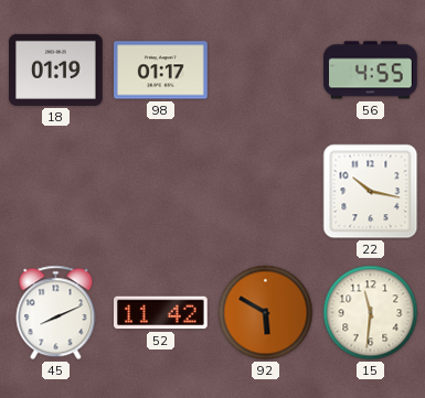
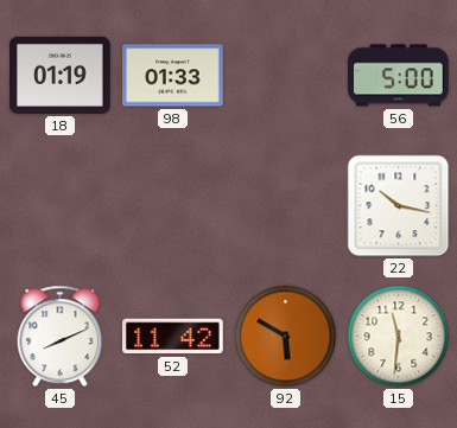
98: 01:17 -> 01:33 (173, 76)
56: 4:55 -> 5:00 (399, 76)
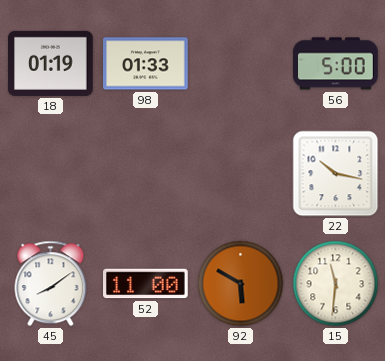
45: 8:11 -> 8:09 (51, 284)
52: 11:42 -> 11:00 (146, 284)
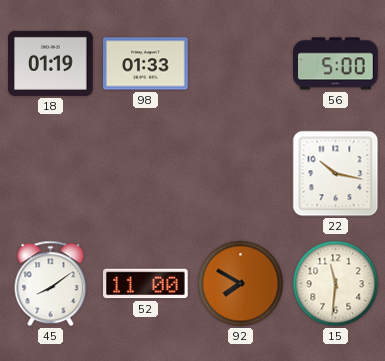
92: 5:50 -> 7:50 (241, 284)
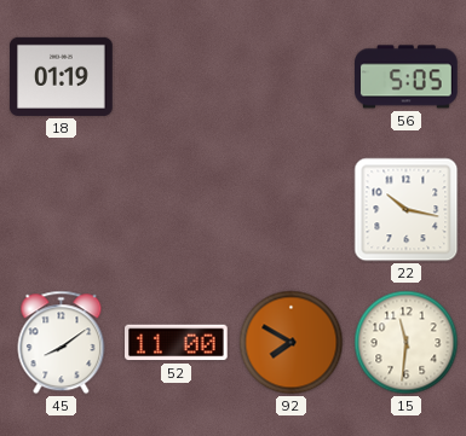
98: 01:33 -> none (146, 64)
56: 5:00 -> 5:05 (407, 77)
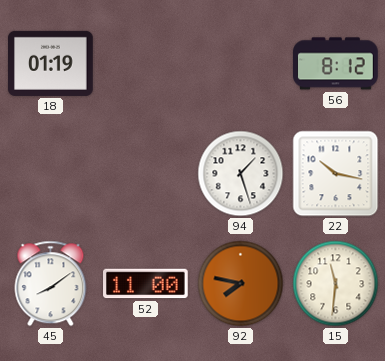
56: 5:05 -> 8:12 (336, 64)
94: none -> 1:27 (241, 174)
92: 7:50 -> 7:47 (241, 284)
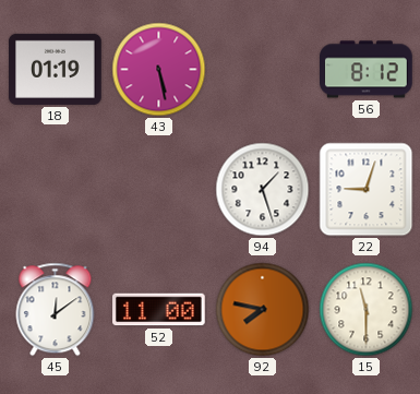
43: none -> 5:28 (159, 70)
22: 10:17 -> 9:03 (367, 190)
45: 8:09 -> 12:09 (56, 310)
15: 11:31 -> 11:30 (367, 310)
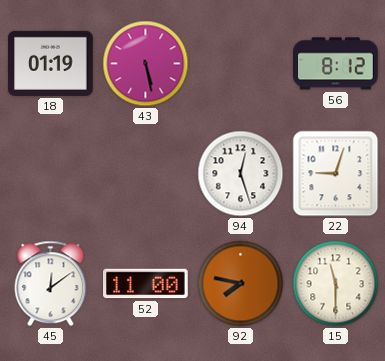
94: 1:27 -> 12:27 (241, 174)
